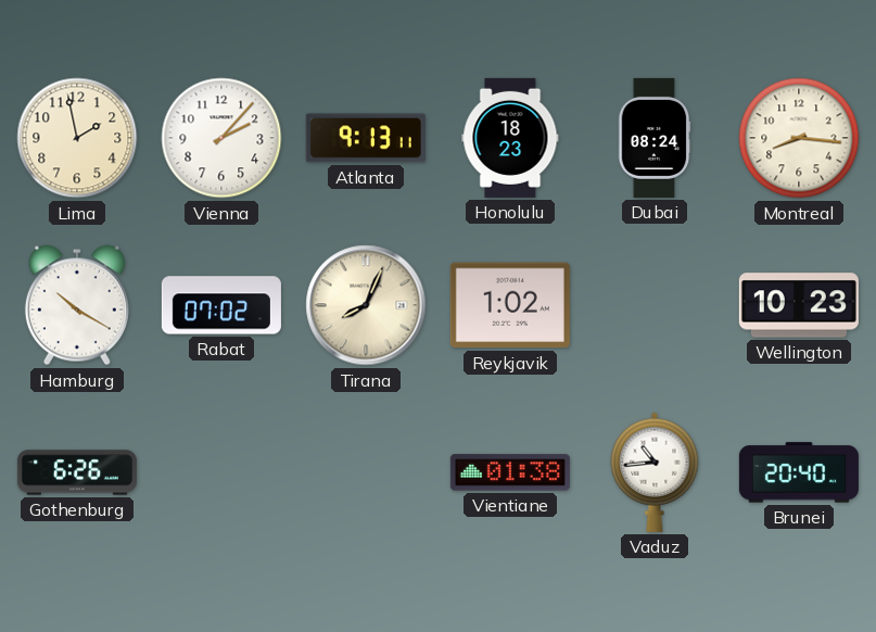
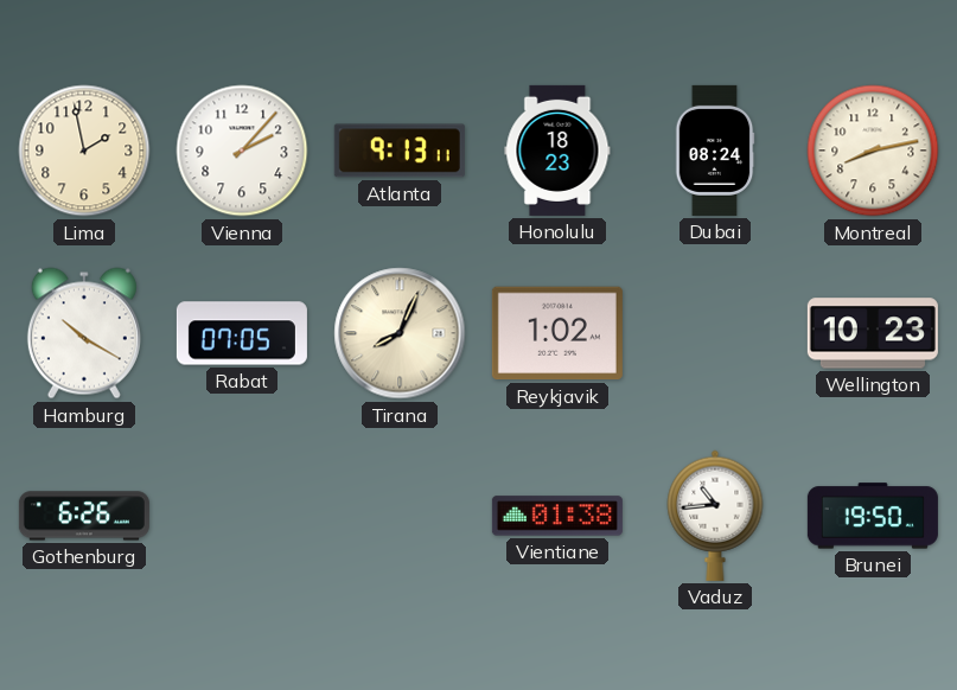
Montreal: 8:16 -> 8:13 (873, 151)
Rabat: 07:02 -> 07:05 (242, 333)
Brunei: 20:40 -> 19:50 (873, 516)
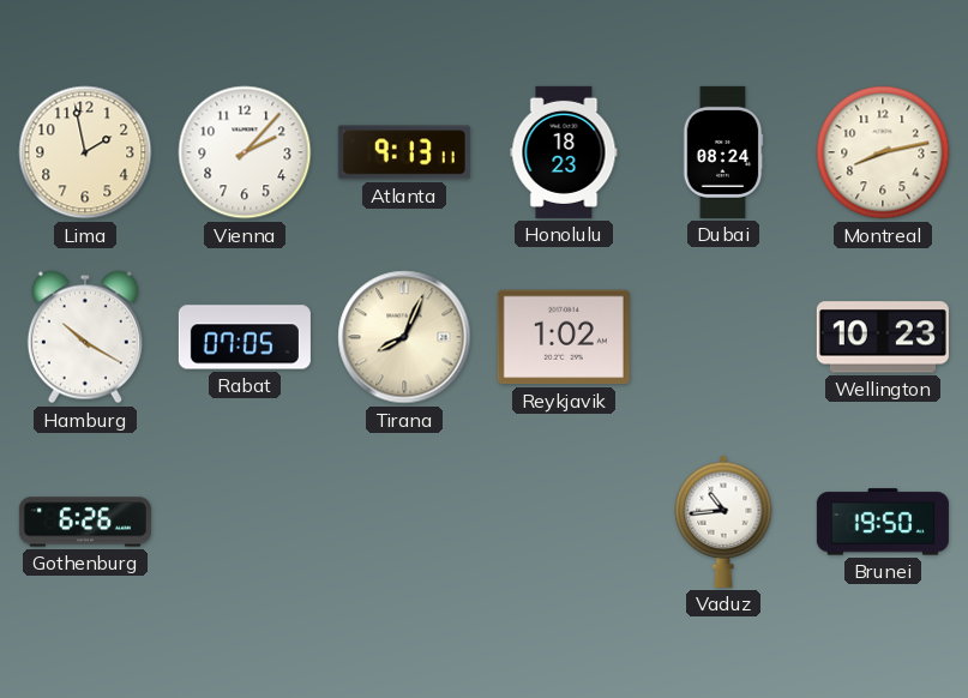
Vientiane: 01:38 -> none (557, 516)
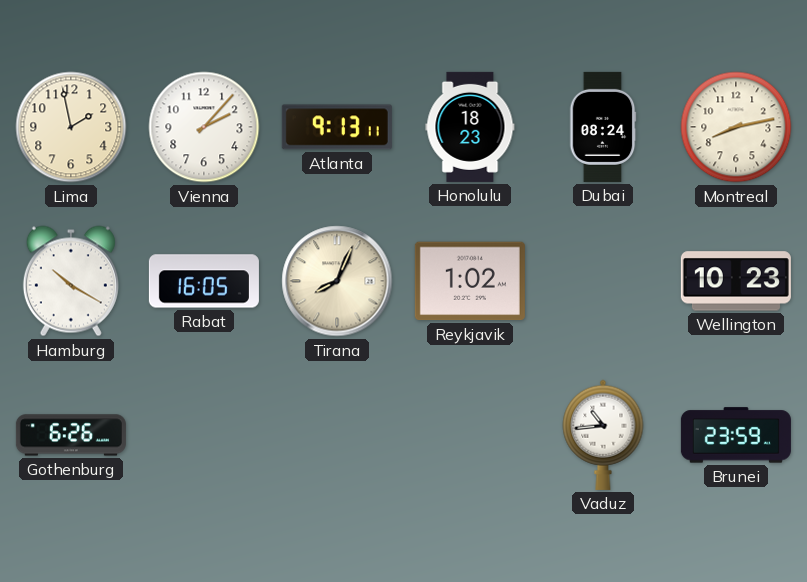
Rabat: 07:05 -> 16:05 (204, 281)
Brunei: 19:50 -> 23:59 (736, 435)
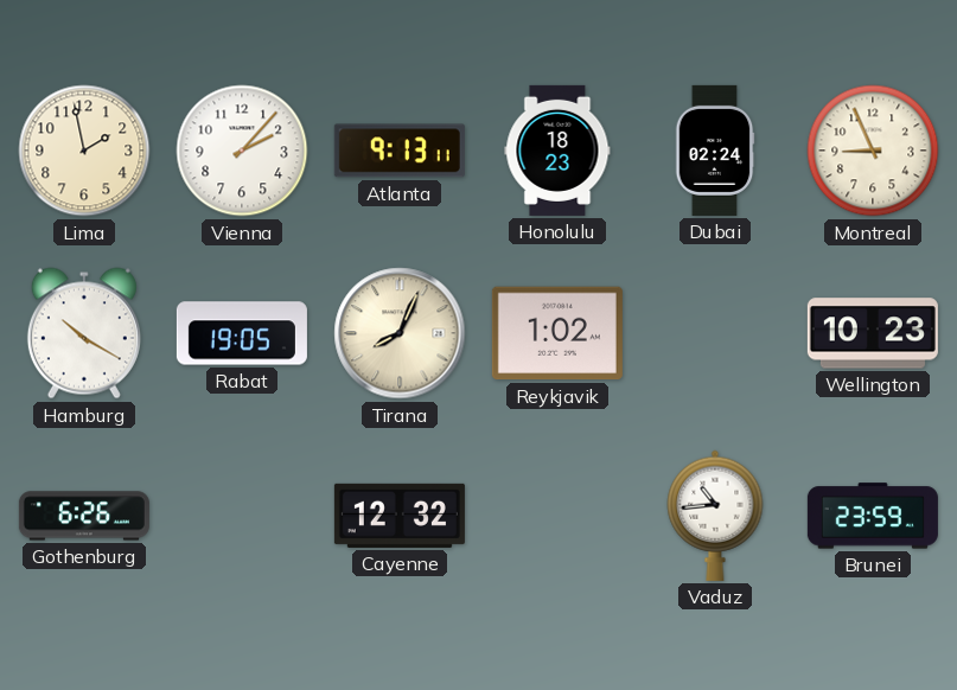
Dubai: 08:24 -> 02:24 (715, 151)
Montreal: 8:13 -> 8:56 (873, 151)
Rabat: 16:05 -> 19:05 (242, 333)
Cayenne: none -> 12:32 (400, 516)
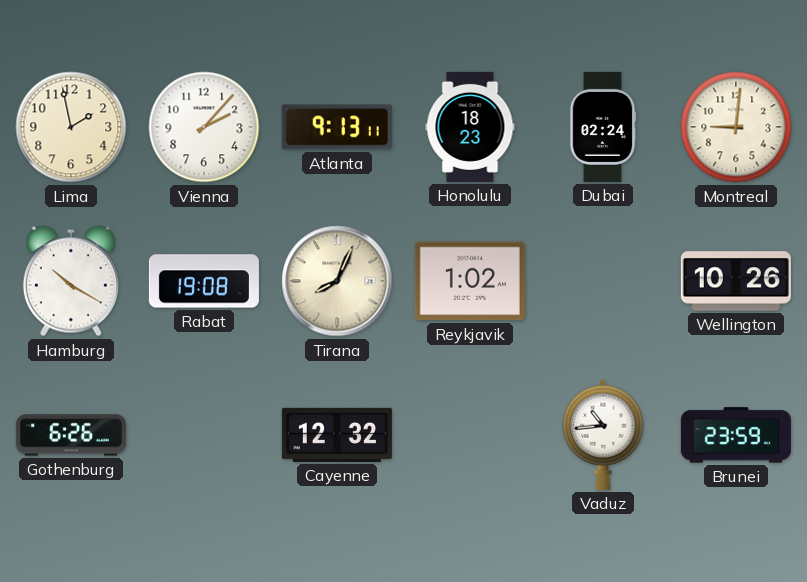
Montreal: 8:56 -> 9:01 (736, 127)
Rabat: 19:05 -> 19:08 (204, 281)
Wellington: 10:23 -> 10:26 (736, 281)
